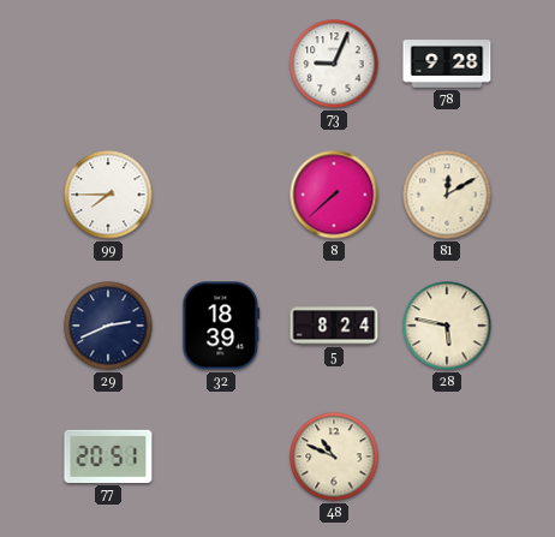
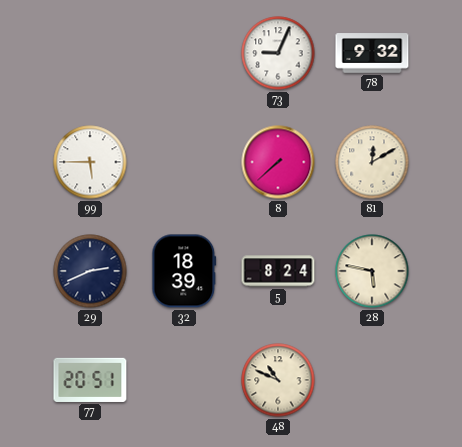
78: 9:28 -> 9:32 (372, 53)
99: 7:45 -> 5:45 (90, 162)
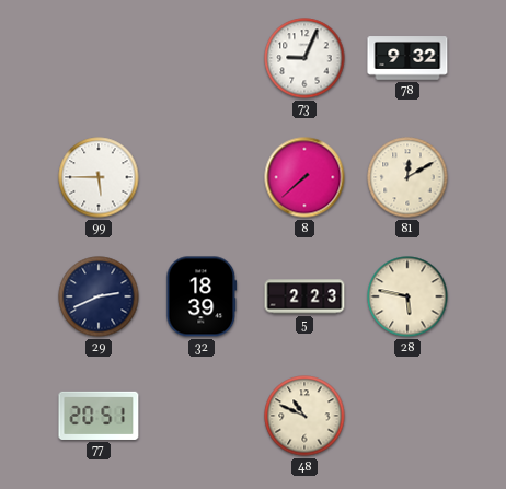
5: 8:24 -> 2:23 (304, 296)
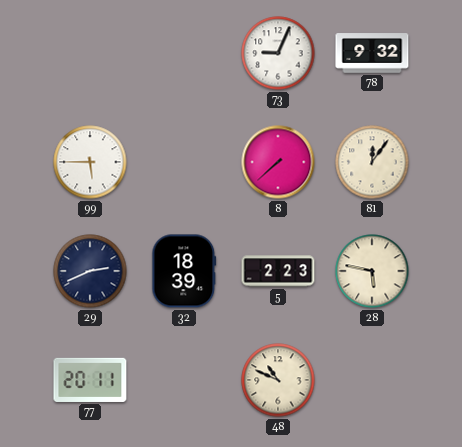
81: 12:10 -> 12:06 (372, 162)
77: 20:51 -> 20:11 (90, 380)
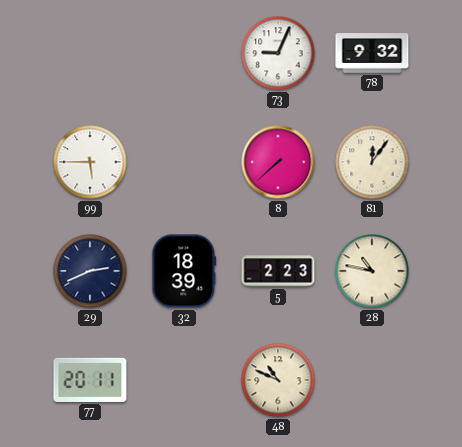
28: 5:47 -> 10:47 (372, 271)
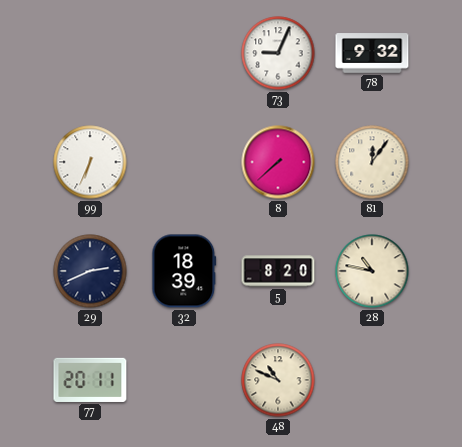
99: 5:45 -> 6:34 (90, 162)
5: 2:23 -> 8:20 (278, 271)
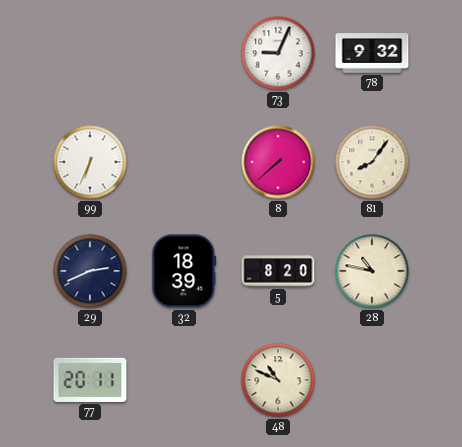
81: 12:06 -> 8:06 (372, 162)
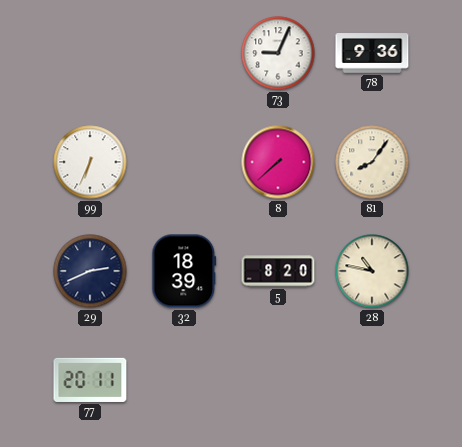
78: 9:32 -> 9:36 (372, 53)
48: 10:49 -> none (278, 380)
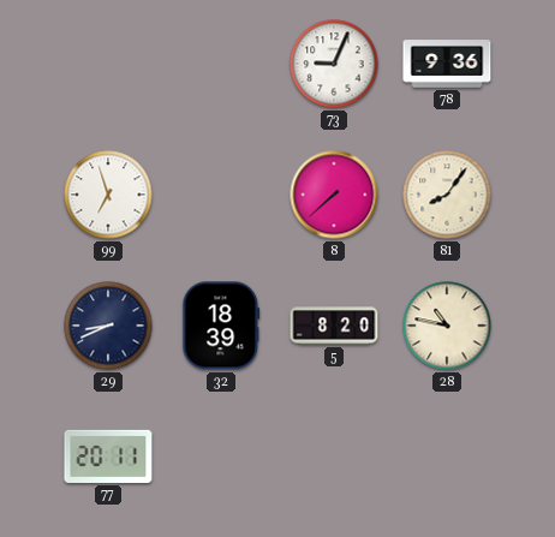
99: 6:34 -> 6:57 (108, 195)
29: 2:41 -> 8:41 (108, 326)
